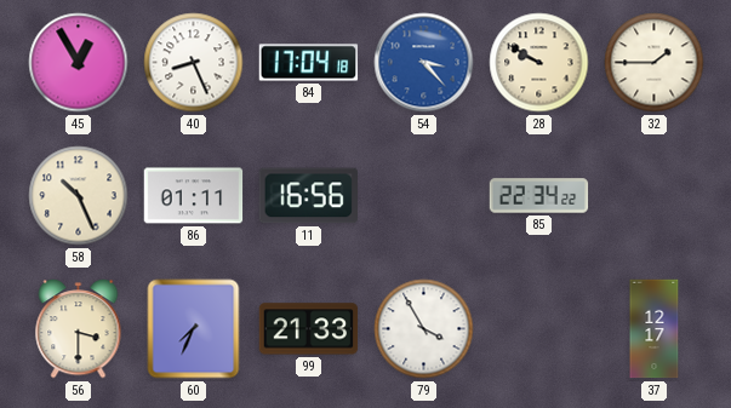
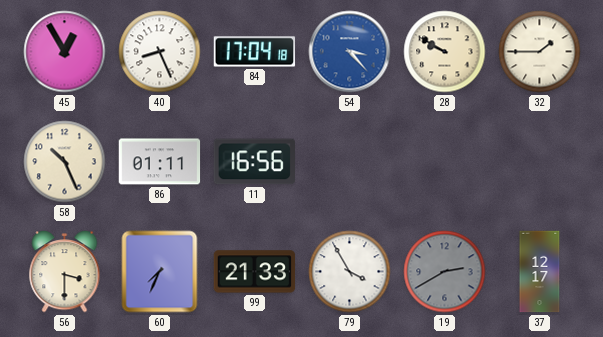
85: 22:34 -> none (539, 196)
19: none -> 2:40 (445, 272)
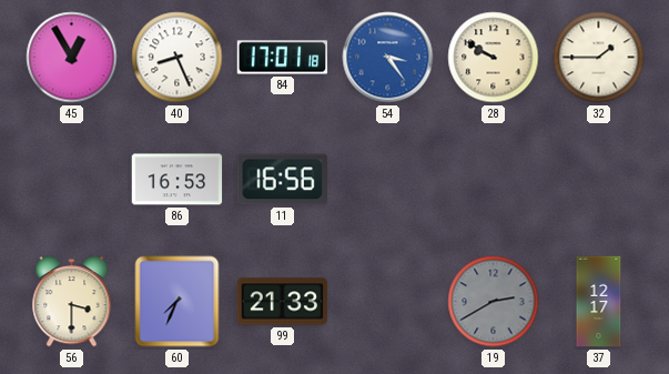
84: 17:04 -> 17:01 (283, 58)
54: 3:23 -> 3:24 (388, 58)
58: 10:26 -> none (65, 162)
86: 01:11 -> 16:53 (178, 180)
79: 3:55 -> none (350, 272)
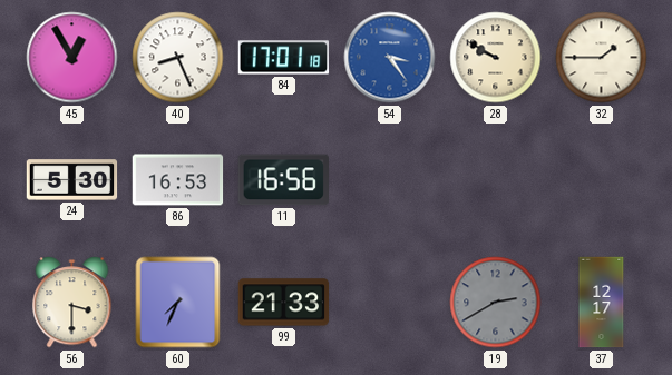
24: none -> 5:30 (72, 180)
